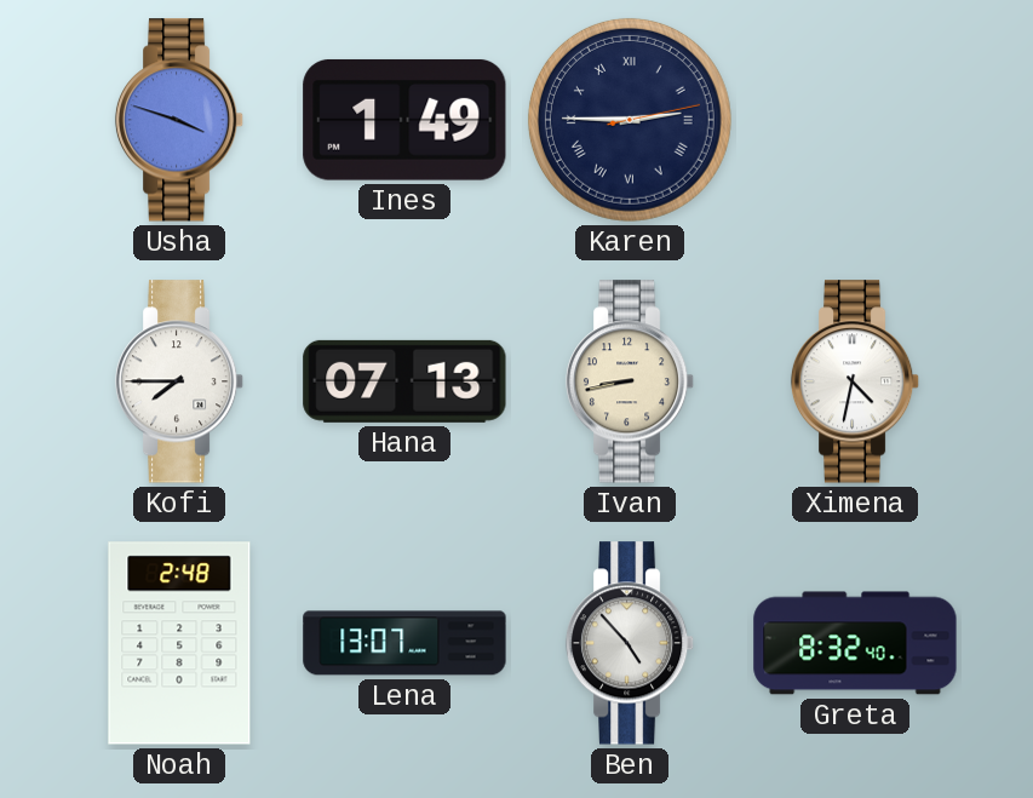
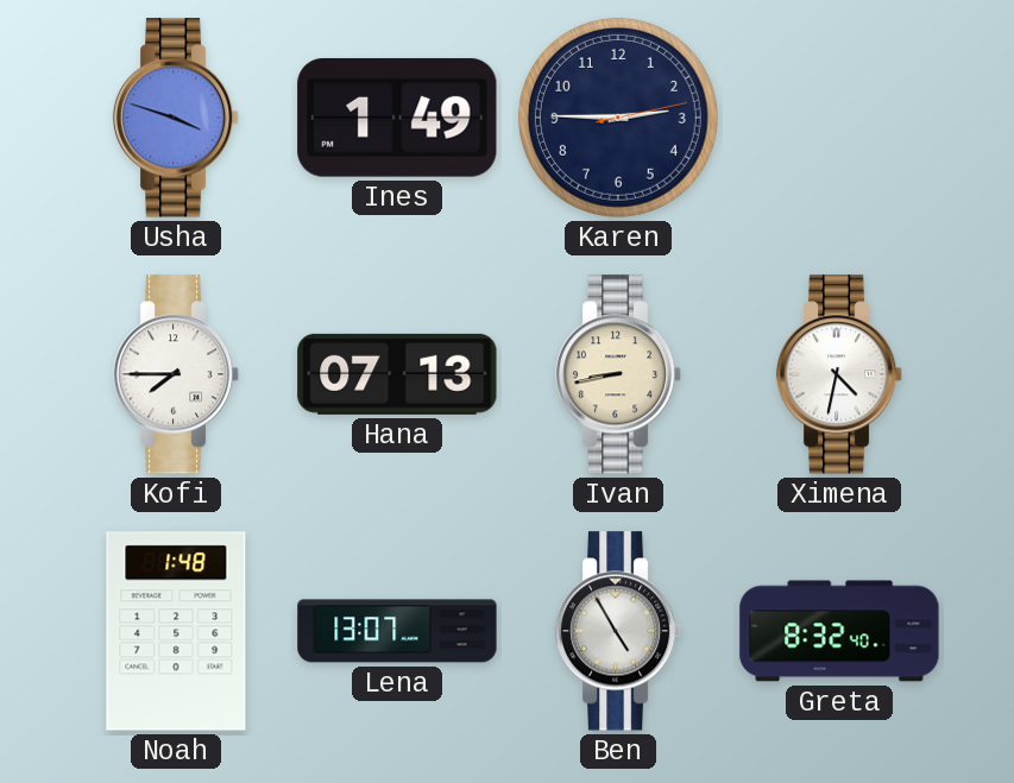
Karen numerals: Roman -> Arabic (618, 118)
Noah: 2:48 -> 1:48 (176, 631)
Ben: 4:53 -> 4:55 (618, 631)
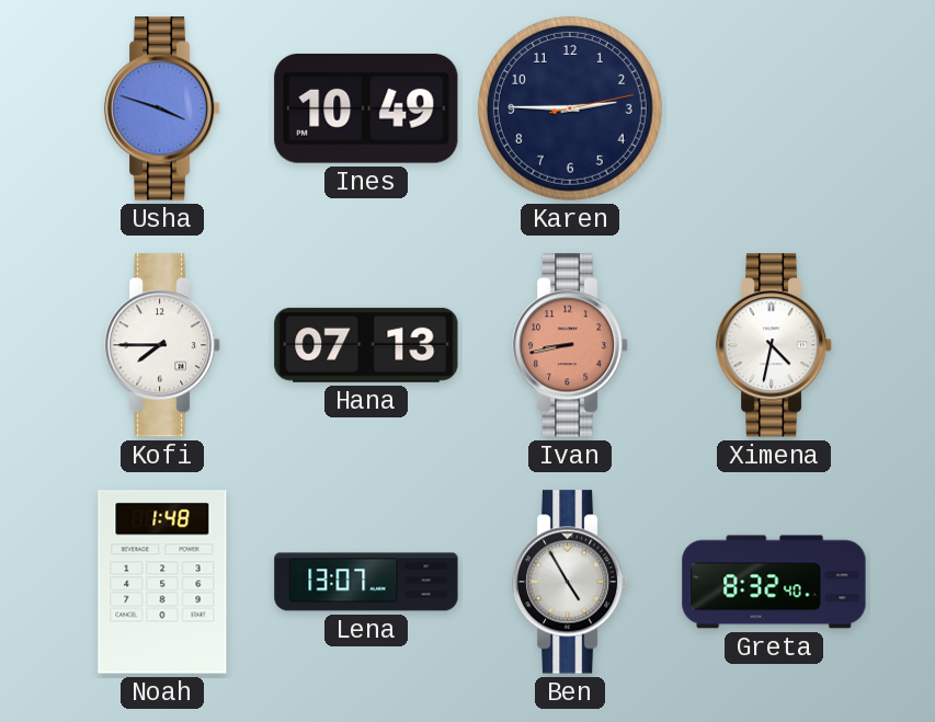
Ines: 1:49 -> 10:49 (366, 108)
Ivan dial: cream -> salmon (570, 345)
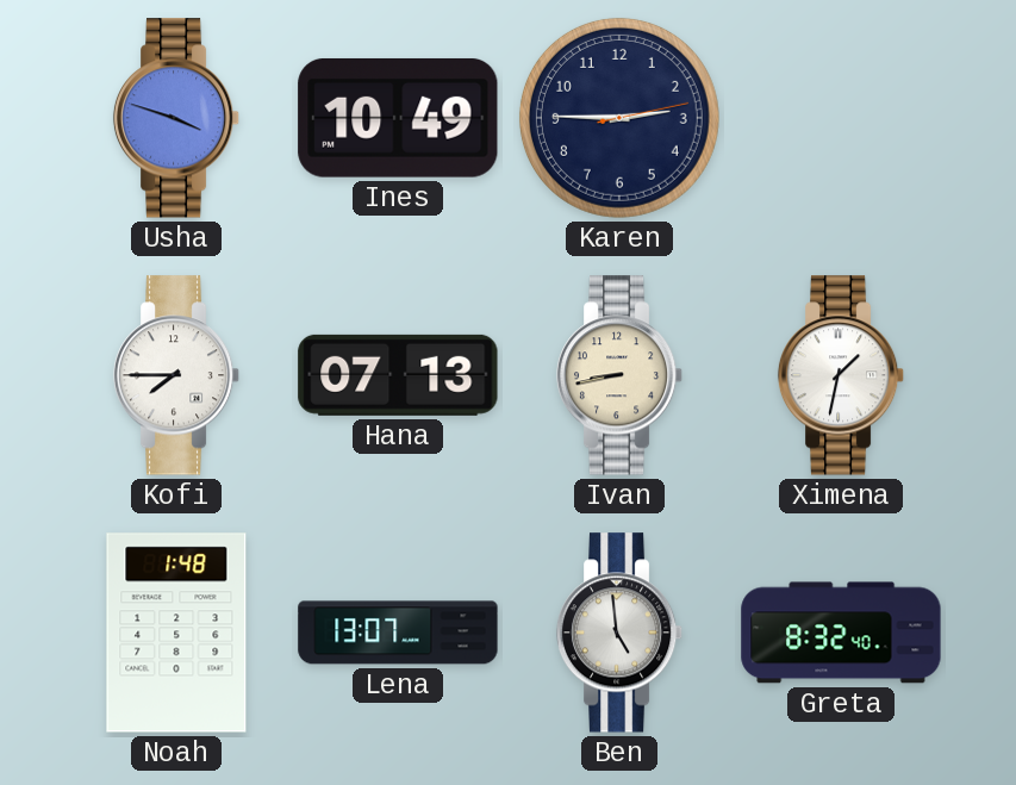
Ivan dial: salmon -> cream (619, 375)
Ximena: 4:32 -> 1:32 (841, 375)
Ben: 4:55 -> 4:59 (619, 633)
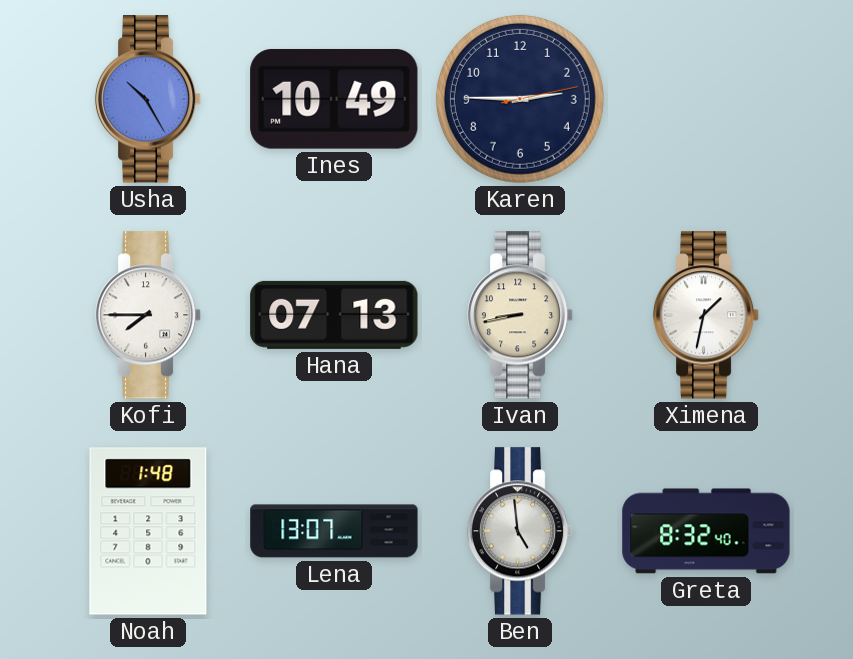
Usha: 3:48 -> 10:25 (148, 99)
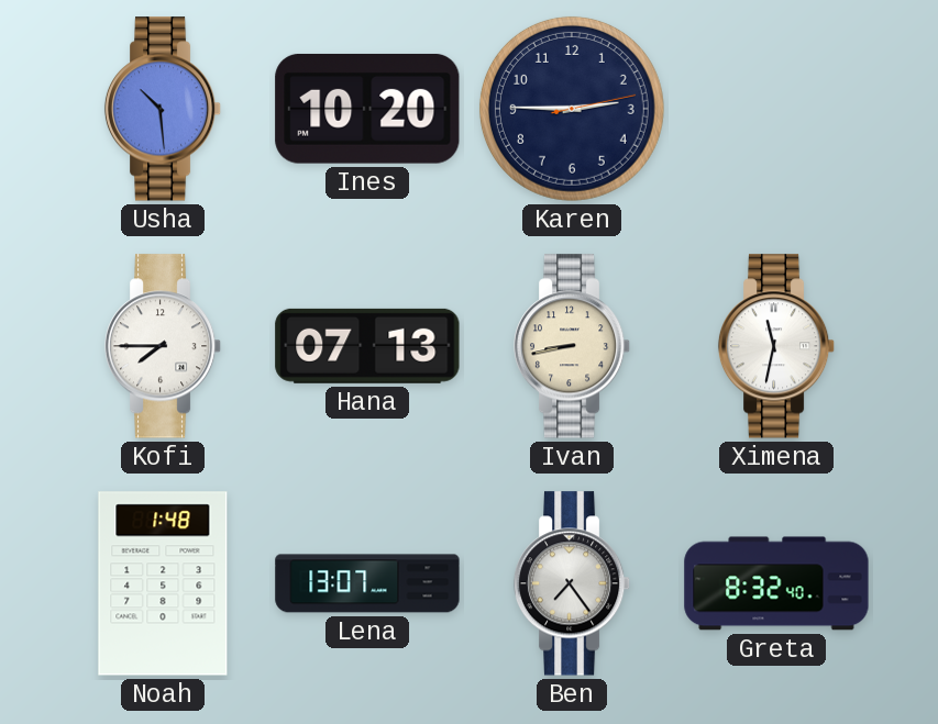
Usha: 10:25 -> 10:29 (163, 109)
Ines: 10:49 -> 10:20 (367, 109)
Ximena: 1:32 -> 11:32 (776, 346)
Ben: 4:59 -> 7:24 (572, 583)
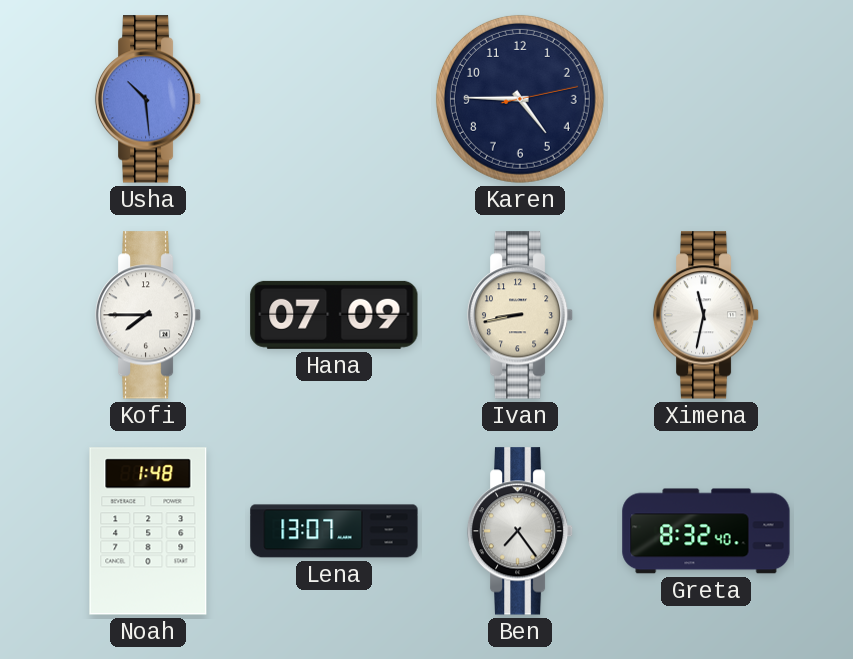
Ines: 10:20 -> none (367, 109)
Karen: 2:45 -> 4:45 (520, 99)
Hana: 07:13 -> 07:09 (334, 315)
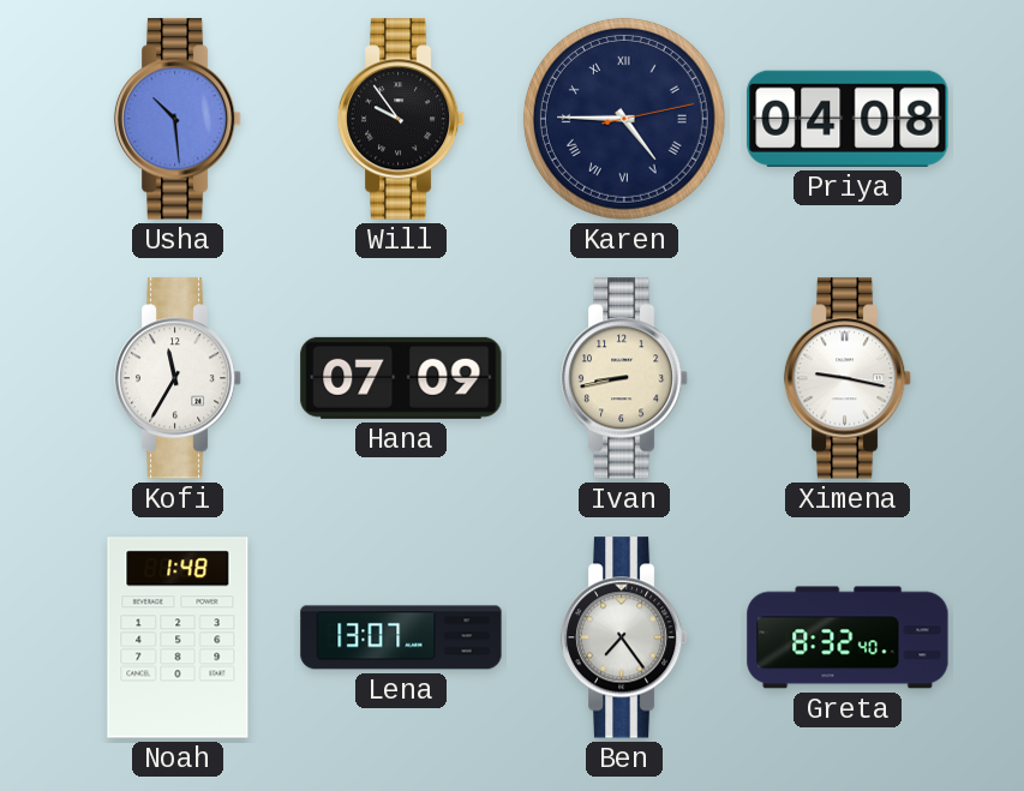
Will: none -> 9:54 (401, 119)
Karen numerals: Arabic -> Roman (624, 119)
Priya: none -> 04:08 (848, 119)
Kofi: 7:45 -> 11:35 (178, 378)
Ximena: 11:32 -> 9:17 (848, 378)
